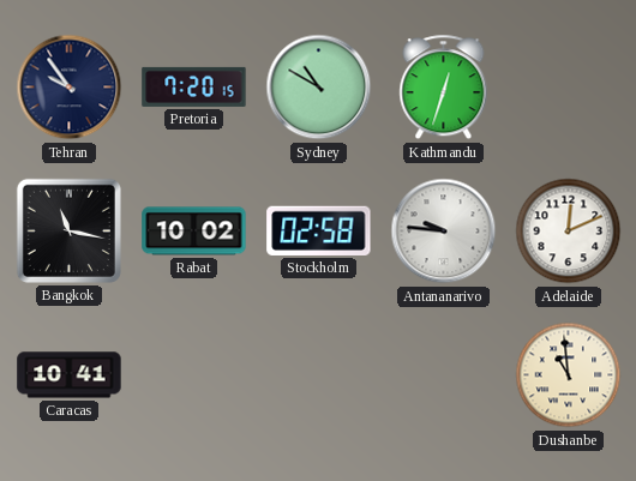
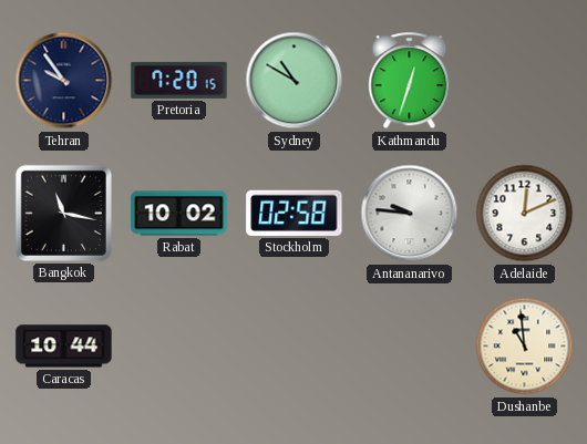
Caracas: 10:41 -> 10:44 (64, 347)
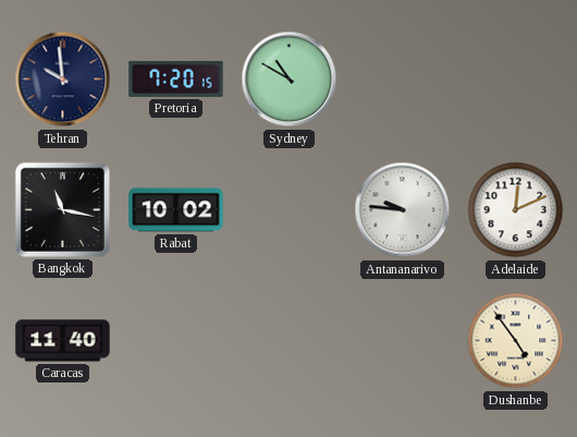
Tehran: 9:54 -> 9:59 (63, 80)
Kathmandu: 12:33 -> none (410, 81)
Stockholm: 02:58 -> none (295, 213)
Caracas: 10:44 -> 11:40 (63, 341)
Dushanbe: 10:59 -> 4:54 (516, 341)
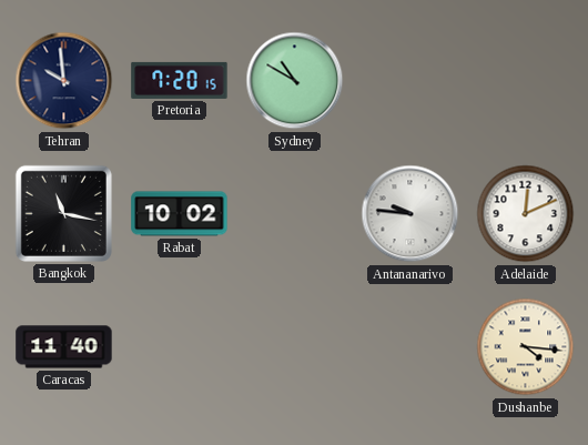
Dushanbe: 4:54 -> 4:16 (526, 347)
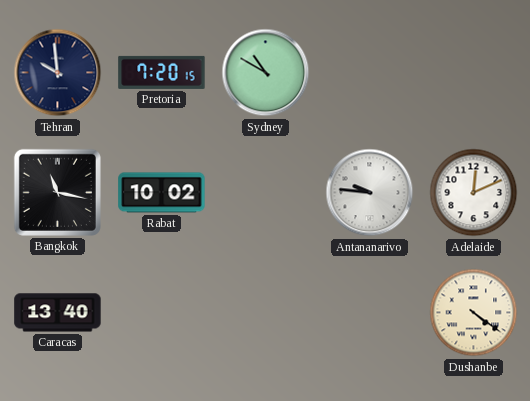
Caracas: 11:40 -> 13:40 (58, 313)
Dushanbe: 4:16 -> 4:21 (474, 313)
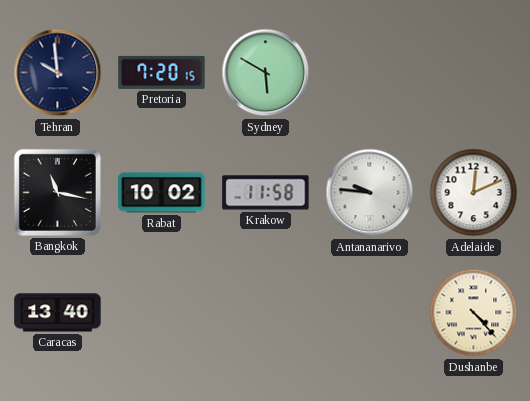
Sydney: 10:50 -> 5:50 (266, 73)
Krakow: none -> 11:58 (266, 193)
Dushanbe: 4:21 -> 4:23 (474, 313)
